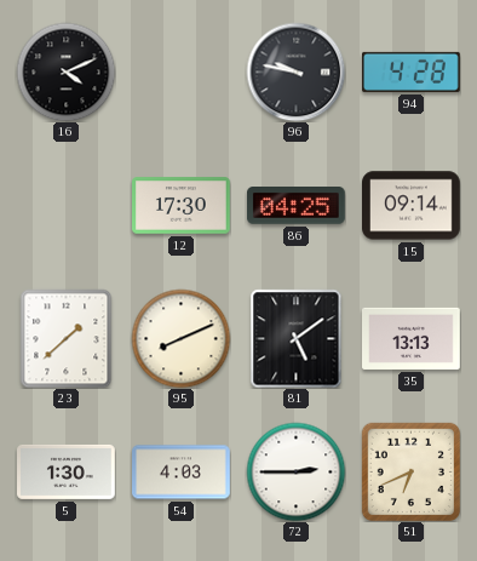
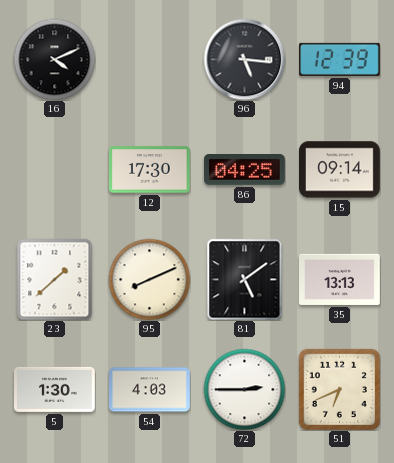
96: 9:47 -> 5:16 (244, 59)
94: 4:28 -> 12:39 (340, 59)
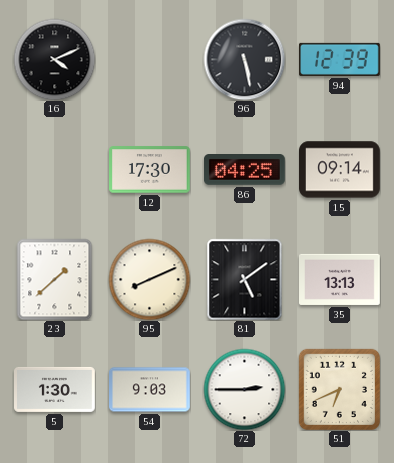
96: 5:16 -> 5:28 (244, 59)
54: 4:03 -> 9:03 (150, 390)
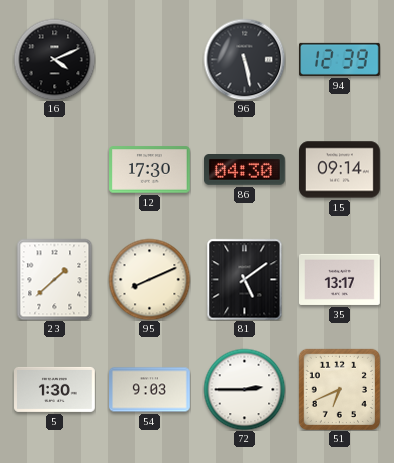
86: 04:25 -> 04:30 (245, 170)
35: 13:13 -> 13:17 (340, 279)
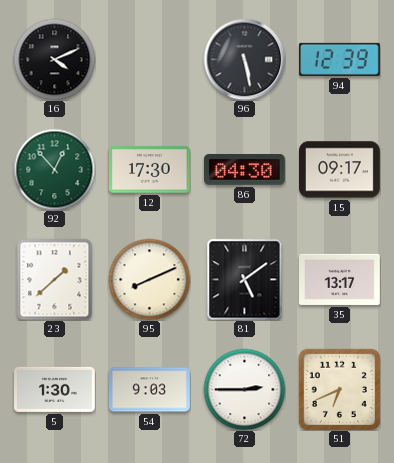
92: none -> 12:53 (54, 169)
15: 09:14 -> 09:17 (340, 170)
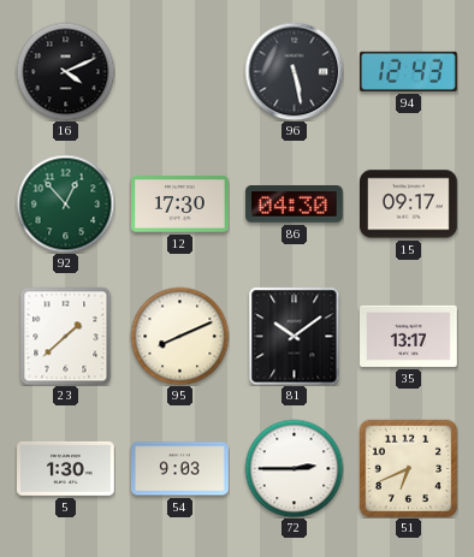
94: 12:39 -> 12:43 (409, 71)
81: 5:09 -> 10:09 (295, 336)
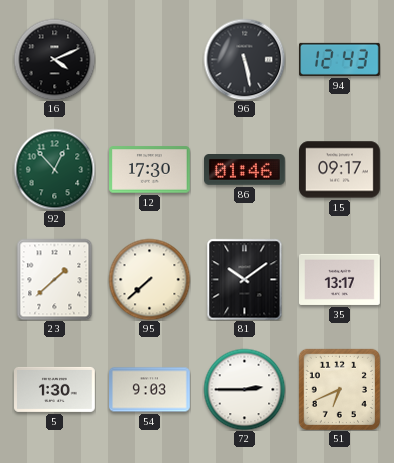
86: 04:30 -> 01:46 (245, 170)
95: 8:11 -> 7:38 (149, 279)
